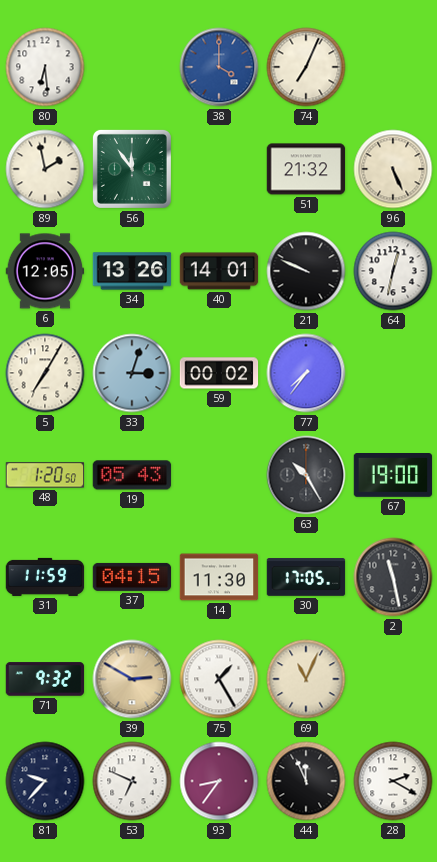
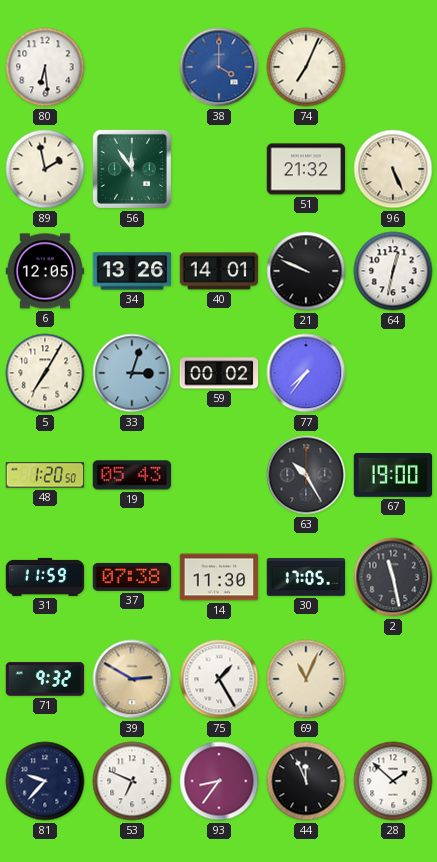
37: 04:15 -> 07:38 (132, 577)
28: 2:20 -> 1:52 (393, 781)
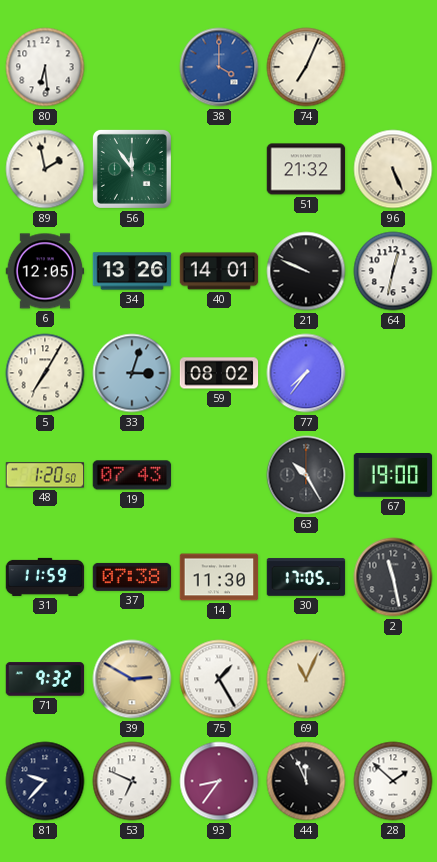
59: 00:02 -> 08:02 (219, 373)
19: 05:43 -> 07:43 (132, 475)
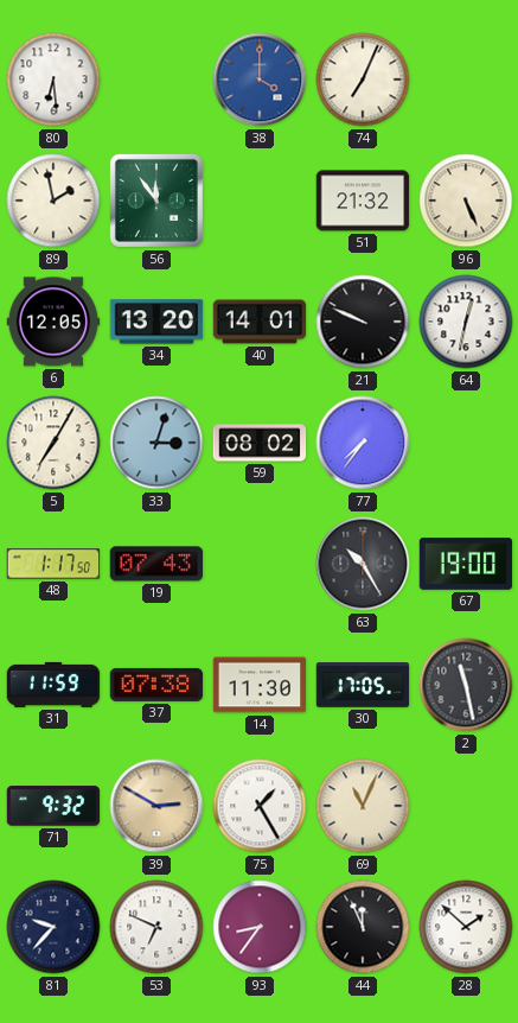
34: 13:26 -> 13:20 (156, 322)
48: 1:20 -> 1:17 (53, 564)
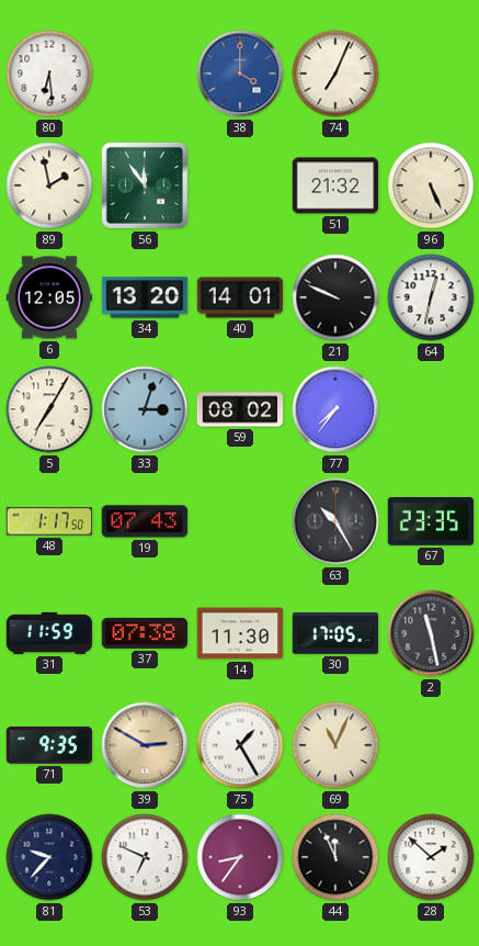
67: 19:00 -> 23:35 (431, 522)
71: 9:32 -> 9:35 (49, 745)
